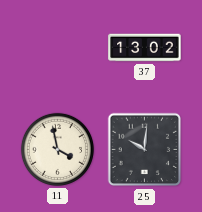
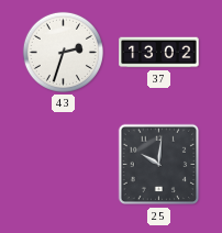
43: none -> 2:33 (63, 52)
11: 3:58 -> none (57, 149)
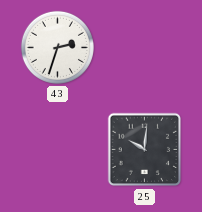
37: 13:02 -> none (159, 53)
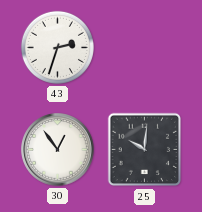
30: none -> 12:54 (58, 150)
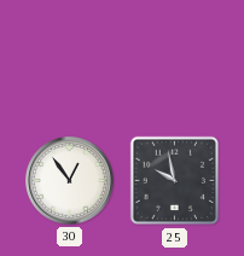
43: 2:33 -> none (57, 47)
25: 10:01 -> 9:58 (175, 181)
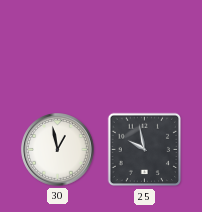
30: 12:54 -> 12:58 (58, 150)
